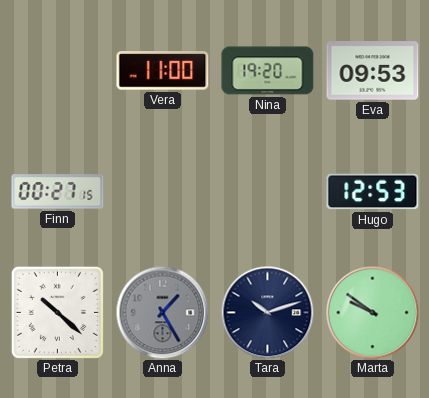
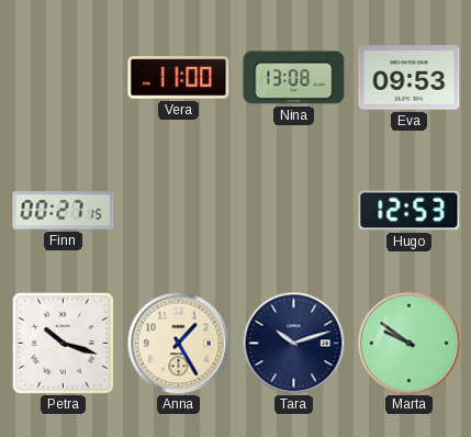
Nina: 19:20 -> 13:08 (294, 78)
Petra: 10:22 -> 10:18 (63, 343)
Anna dial: grey -> cream (178, 343)
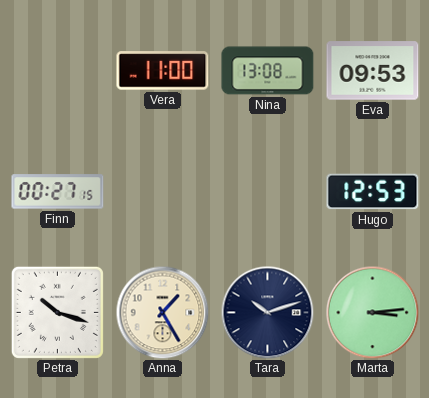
Marta: 9:51 -> 3:14 (372, 312)
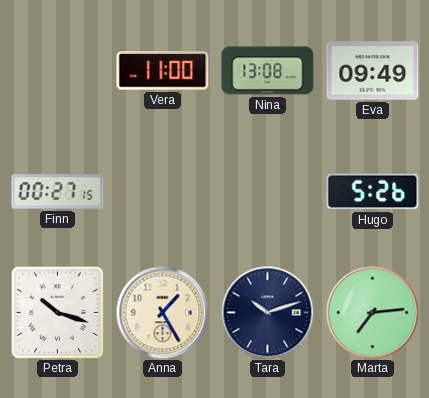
Eva: 09:53 -> 09:49 (373, 71)
Hugo: 12:53 -> 5:26 (373, 192)
Marta: 3:14 -> 7:14 (372, 312)
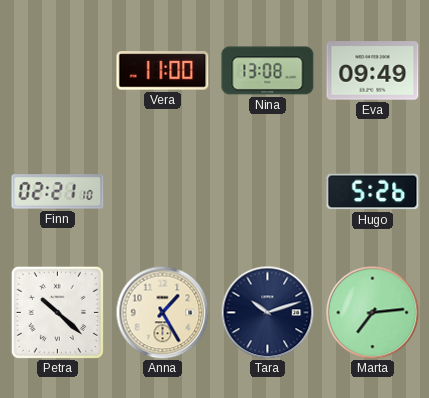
Finn: 00:27 -> 02:21 (58, 192)
Petra: 10:18 -> 10:22 (57, 312)
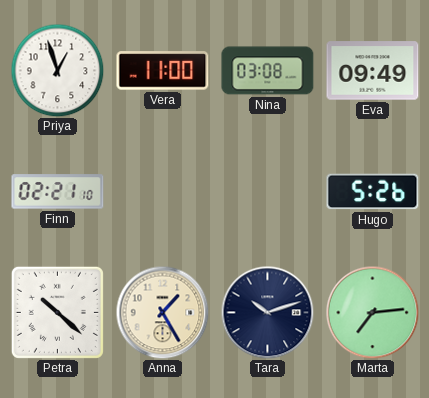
Priya: none -> 12:57 (57, 70)
Nina: 13:08 -> 03:08 (268, 71)
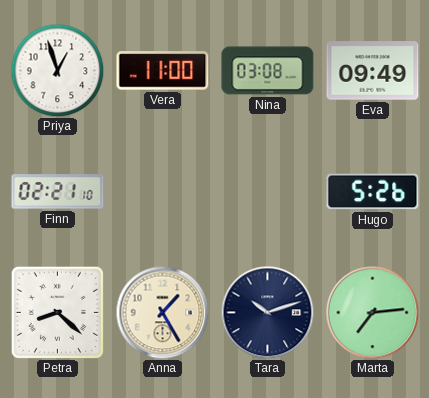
Petra: 10:22 -> 8:22 (57, 312)
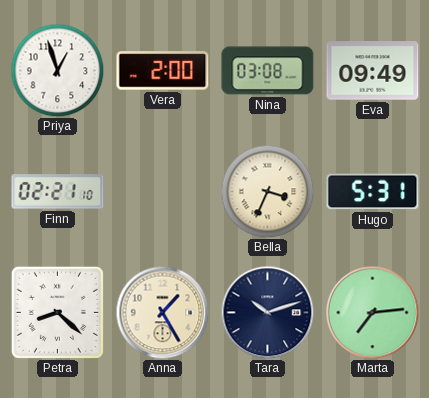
Vera: 11:00 -> 2:00 (163, 71)
Bella: none -> 3:34 (267, 191)
Hugo: 5:26 -> 5:31 (373, 192)
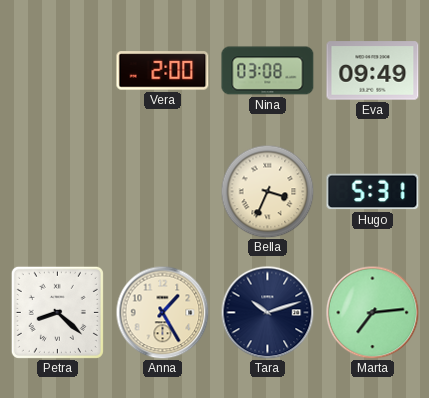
Priya: 12:57 -> none (57, 70)
Finn: 02:21 -> none (58, 192)
